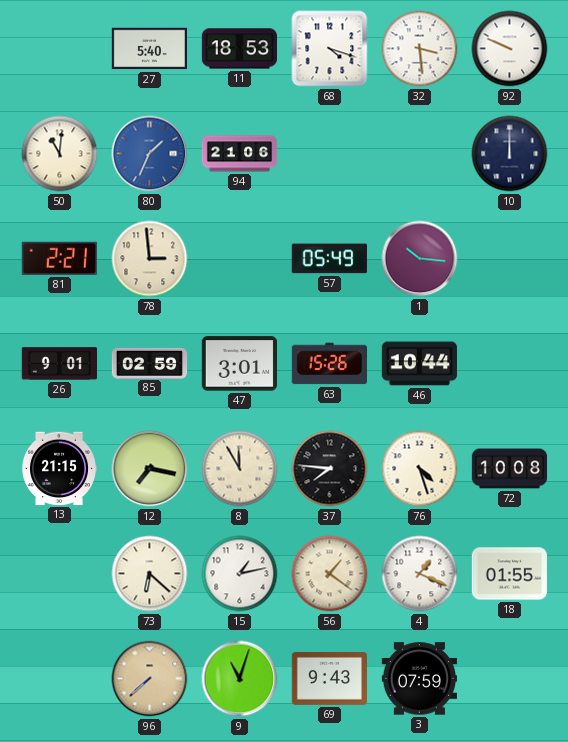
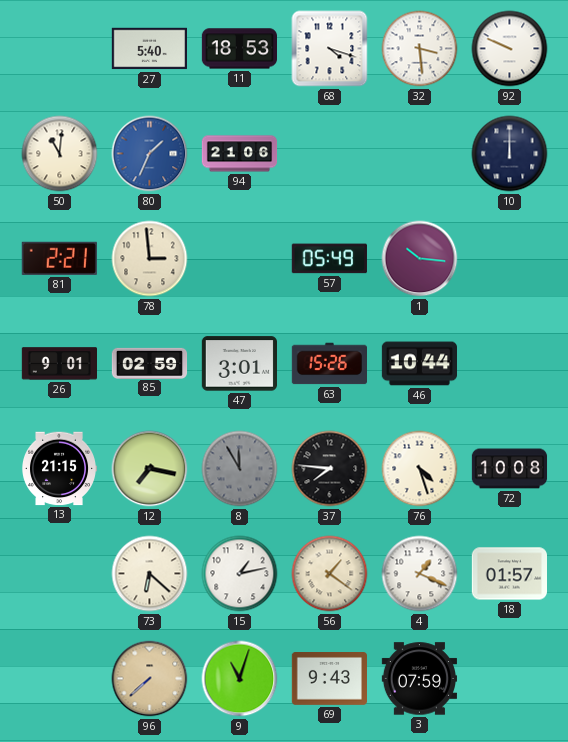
8 dial: cream -> grey (240, 469)
18: 01:55 -> 01:57 (509, 574)
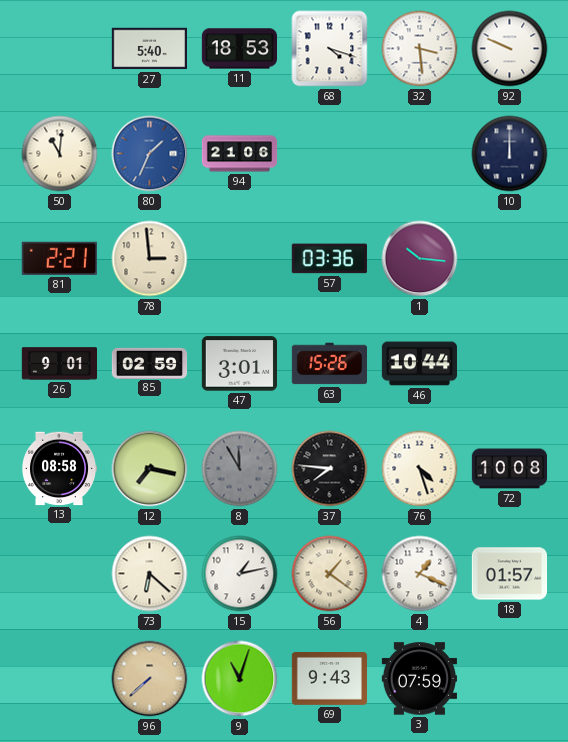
57: 05:49 -> 03:36 (329, 259)
13: 21:15 -> 08:58 (59, 469)
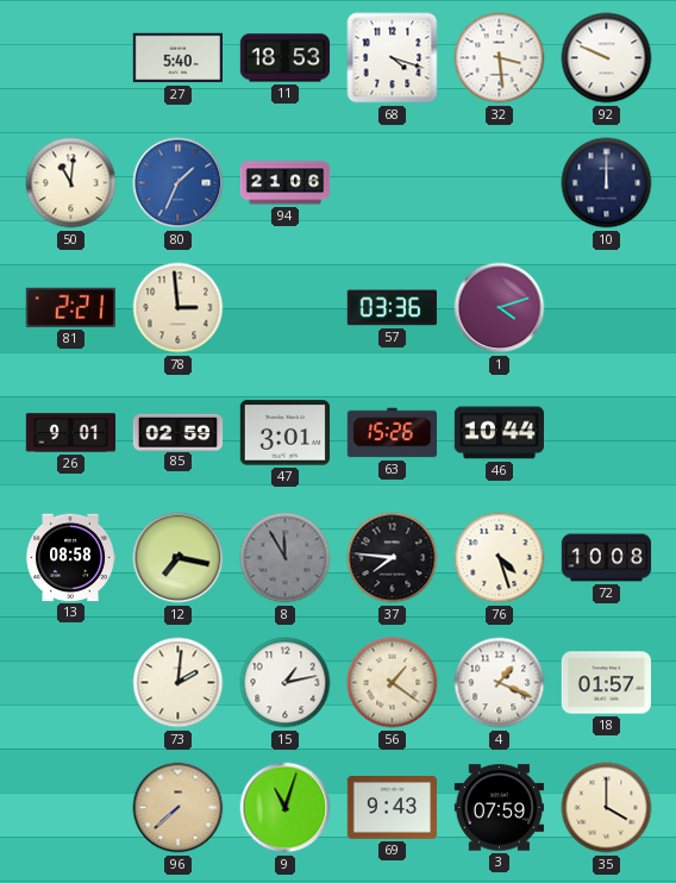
1: 10:16 -> 4:12 (500, 308)
73: 6:22 -> 2:01 (179, 683)
35: none -> 4:00 (607, 808)
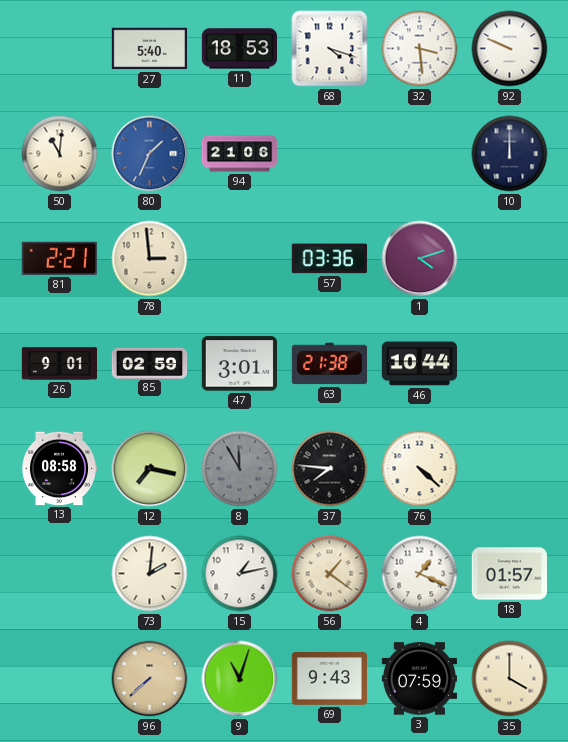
63: 15:26 -> 21:38 (329, 364)
76: 4:27 -> 4:22 (420, 469)
72: 10:08 -> none (607, 558)
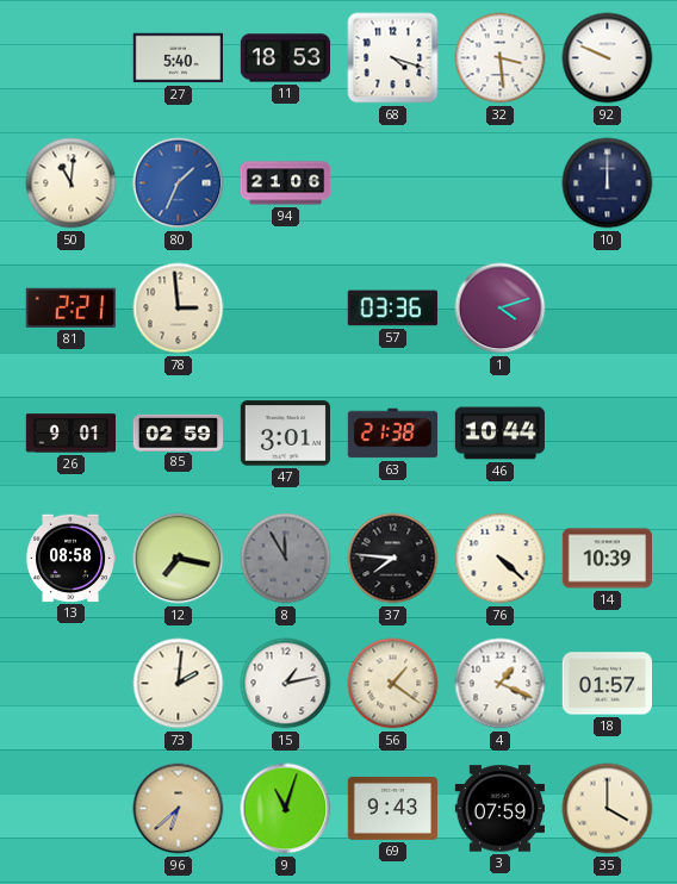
14: none -> 10:39 (607, 559)
96: 7:38 -> 6:38 (179, 809)
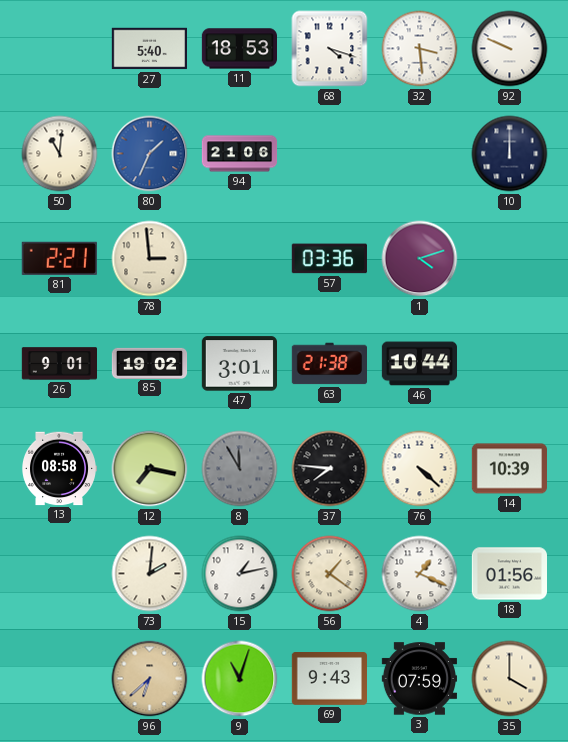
85: 02:59 -> 19:02 (150, 363)
18: 01:57 -> 01:56 (509, 574)
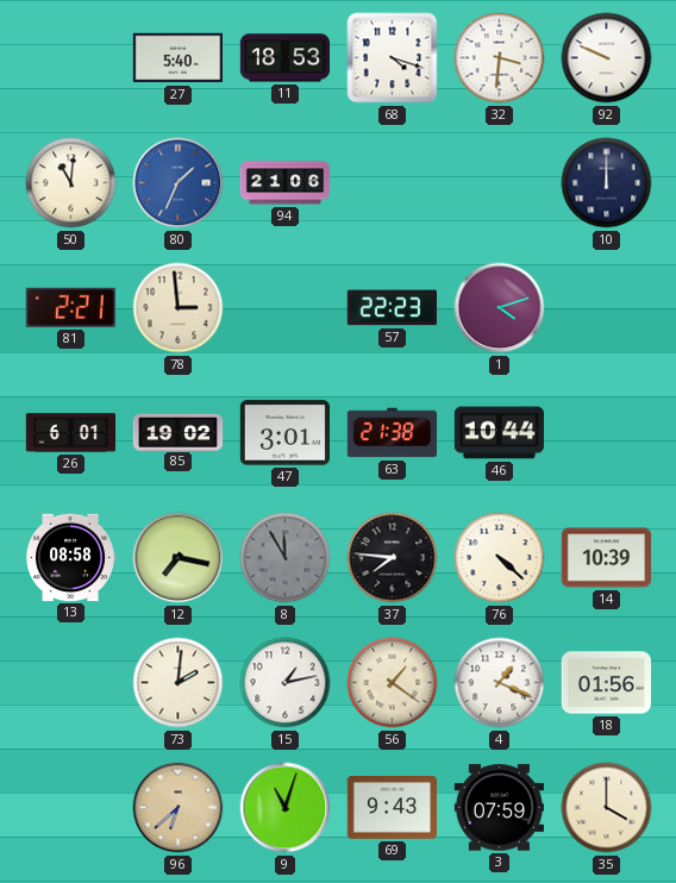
32: 3:29 -> 3:31 (500, 58)
57: 03:36 -> 22:23 (392, 308)
26: 9:01 -> 6:01 (70, 433)
